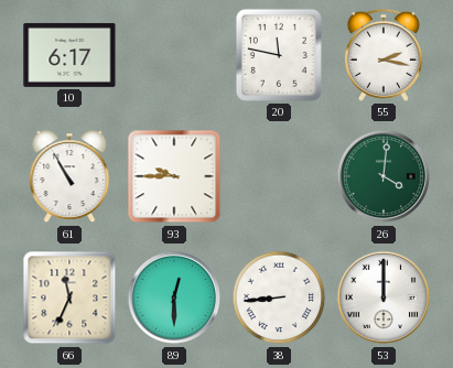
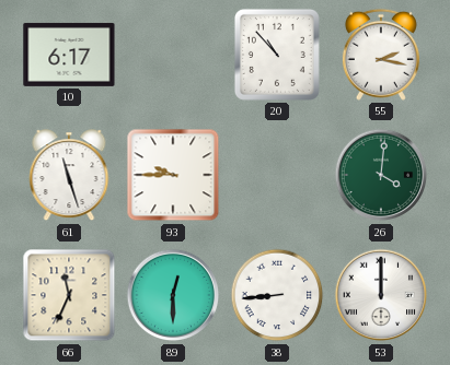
20: 11:47 -> 10:53 (277, 55)
61: 10:55 -> 11:27 (69, 176)
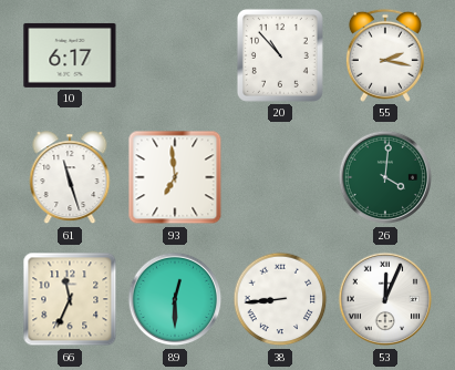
93: 9:45 -> 6:59 (175, 177)
53: 12:00 -> 12:04 (385, 299)
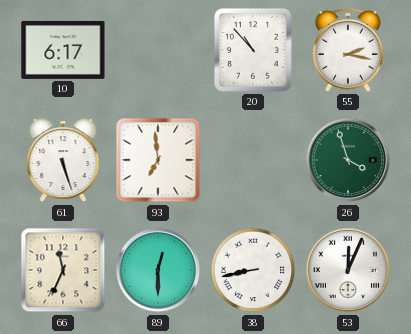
61: 11:27 -> 5:27 (63, 161)
26: 4:01 -> 3:57 (348, 160)
38: 8:44 -> 8:43 (253, 270)
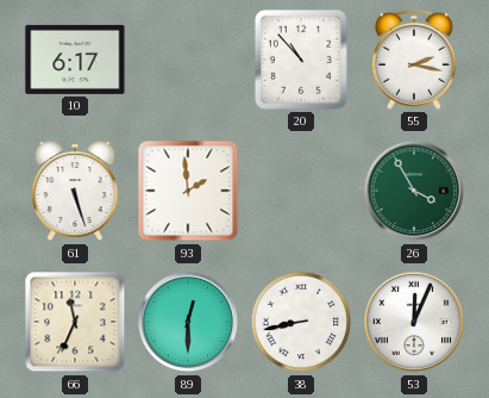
93: 6:59 -> 1:59 (188, 191)
26: 3:57 -> 3:55 (414, 191)
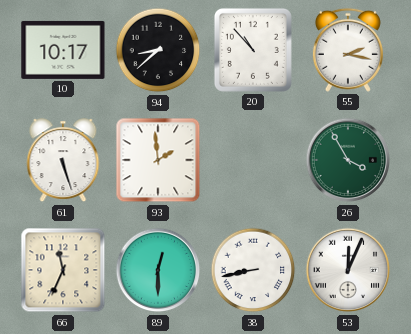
10: 6:17 -> 10:17 (63, 50)
94: none -> 8:38 (158, 50)
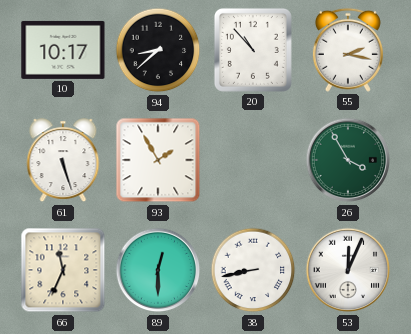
93: 1:59 -> 1:55 (158, 160)
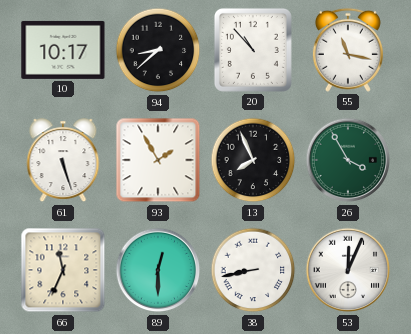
55: 2:17 -> 11:17 (348, 50)
13: none -> 7:56 (253, 160)
